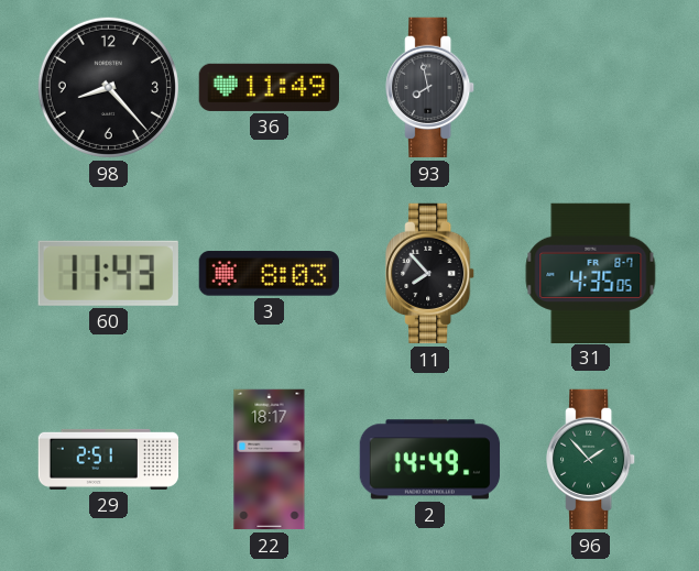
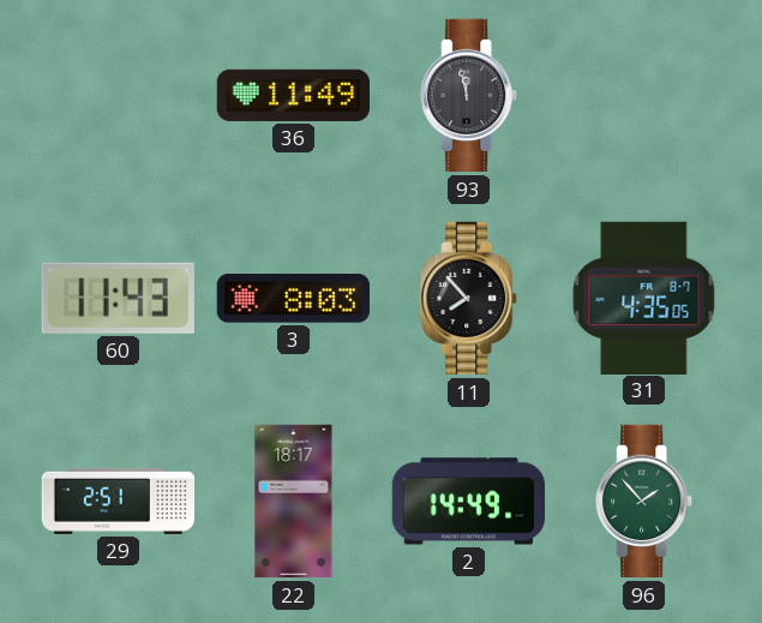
98: 8:23 -> none (108, 87)
93: 7:58 -> 11:58 (469, 96)
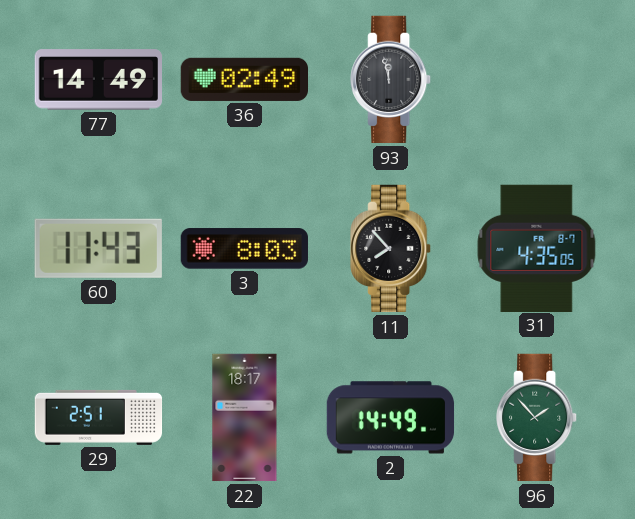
77: none -> 14:49 (98, 80)
36: 11:49 -> 02:49 (244, 79)
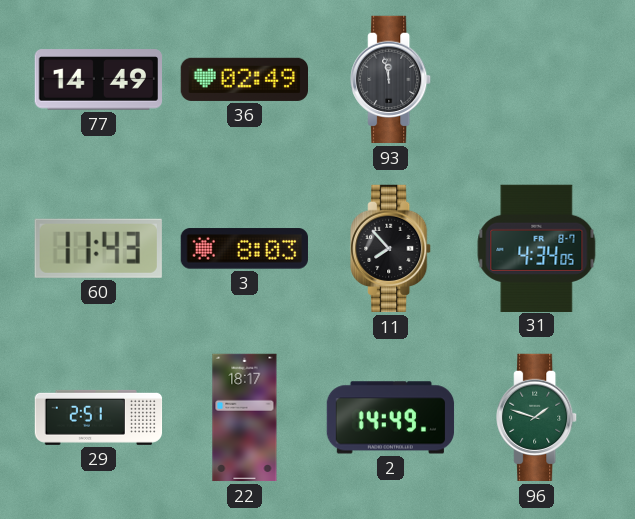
31: 4:35 -> 4:34 (537, 248)
96: 1:53 -> 1:48 (537, 418)
